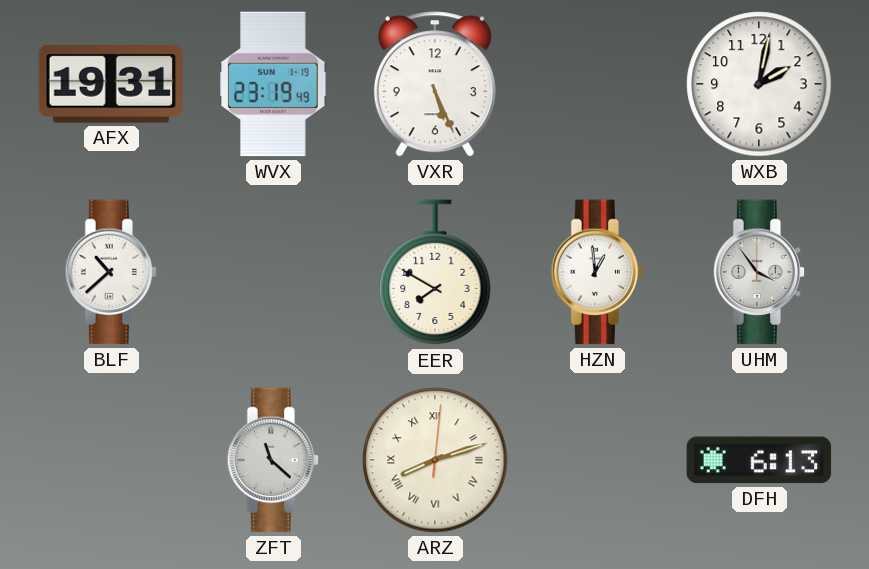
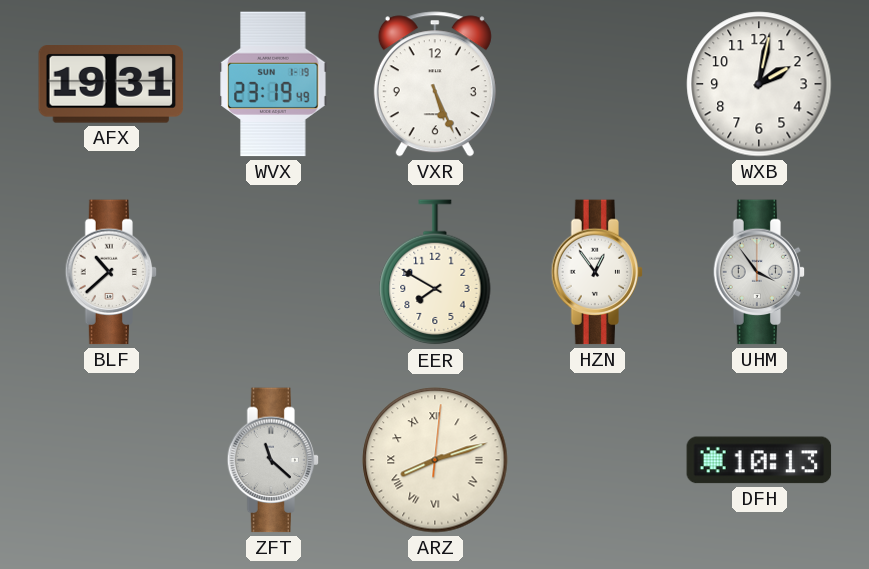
HZN: 12:59 -> 12:54 (597, 272)
DFH: 6:13 -> 10:13 (759, 460)
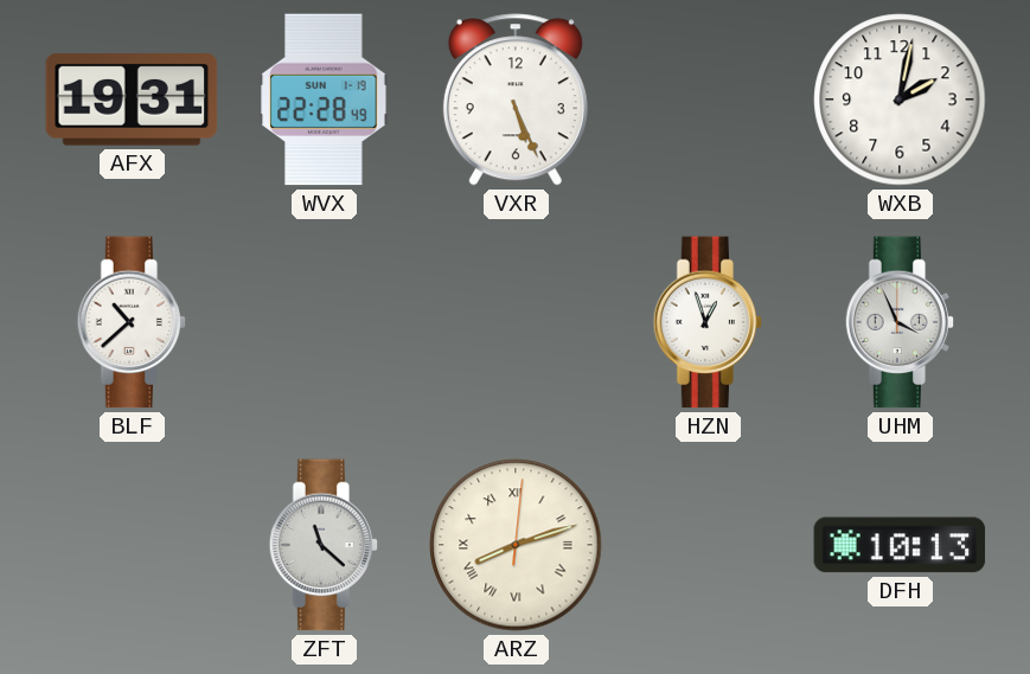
WVX: 23:19 -> 22:28 (324, 100)
EER: 7:50 -> none (435, 273)
HZN: 12:54 -> 12:57 (708, 322)
UHM: 3:54 -> 3:56 (900, 322)
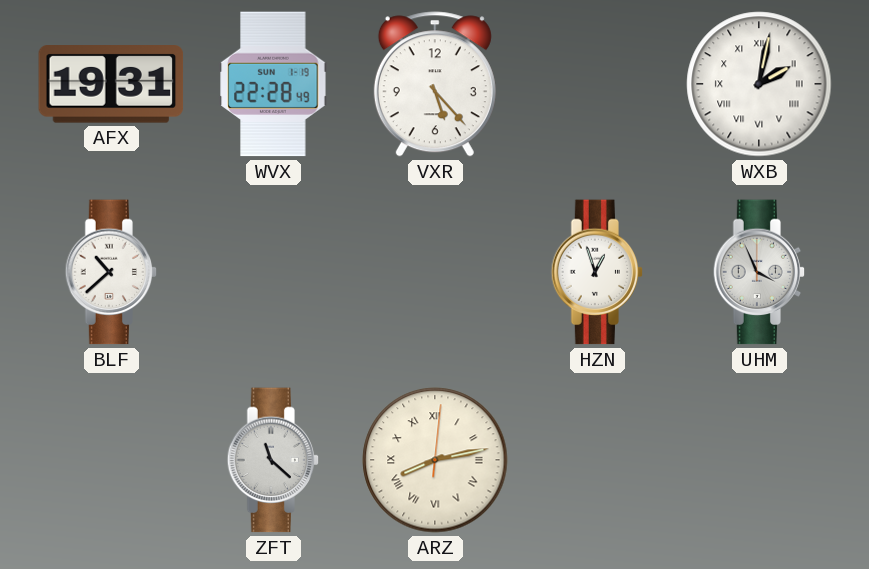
VXR: 5:26 -> 5:23 (435, 84)
WXB numerals: Arabic -> Roman (759, 84)
ARZ: 8:12 -> 8:13 (435, 460)
DFH: 10:13 -> none (900, 545)
